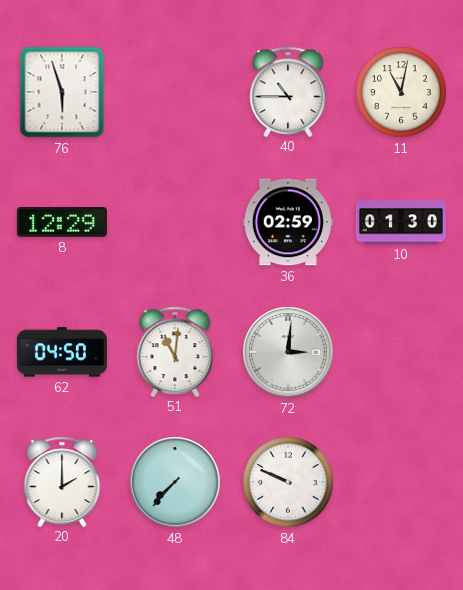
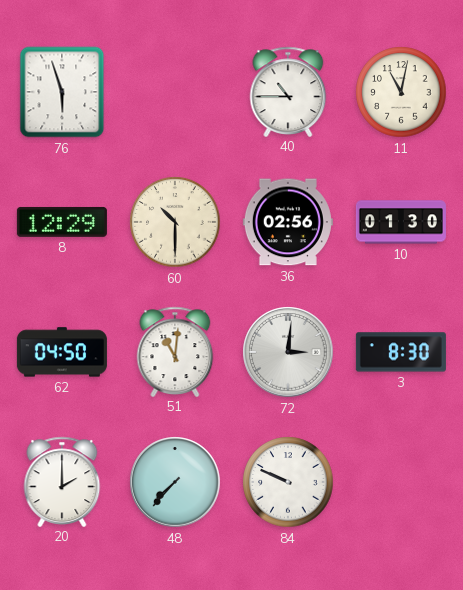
60: none -> 10:30 (175, 222)
36: 02:59 -> 02:56 (288, 222)
3: none -> 8:30 (401, 352)
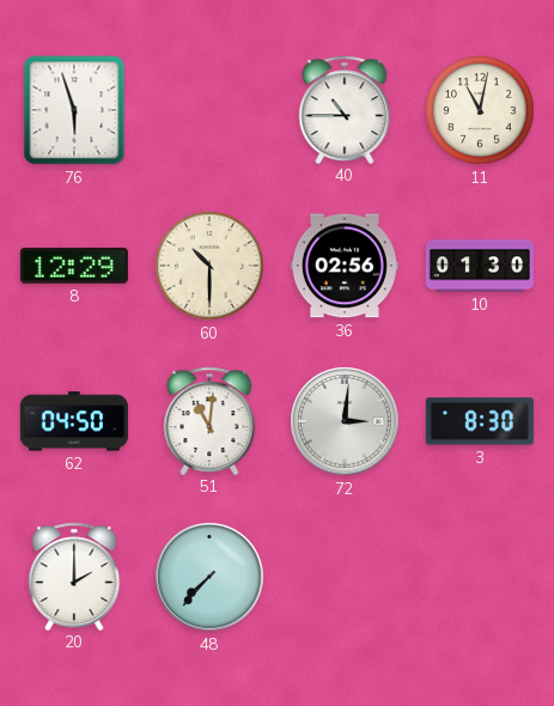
84: 9:49 -> none (288, 482)
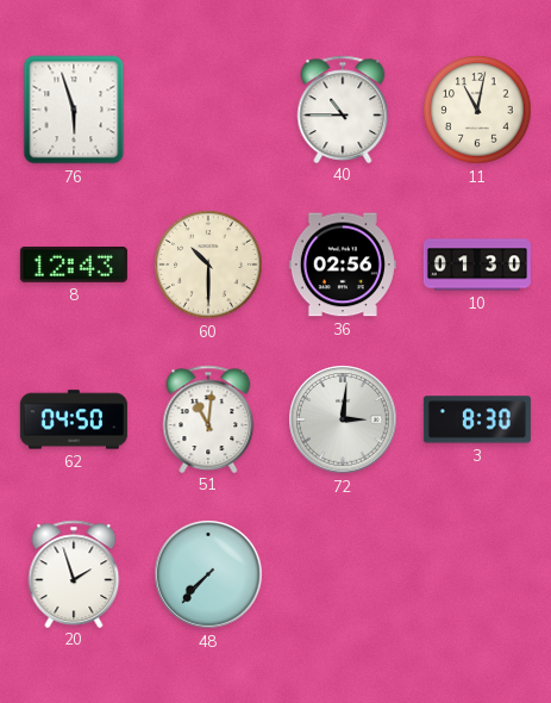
8: 12:29 -> 12:43 (74, 265)
20: 2:00 -> 1:57 (74, 573)
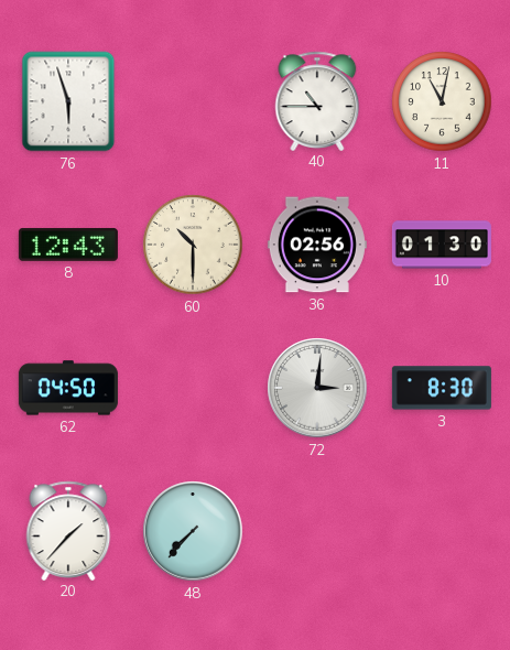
51: 11:01 -> none (208, 418)
20: 1:57 -> 1:37 (68, 530)
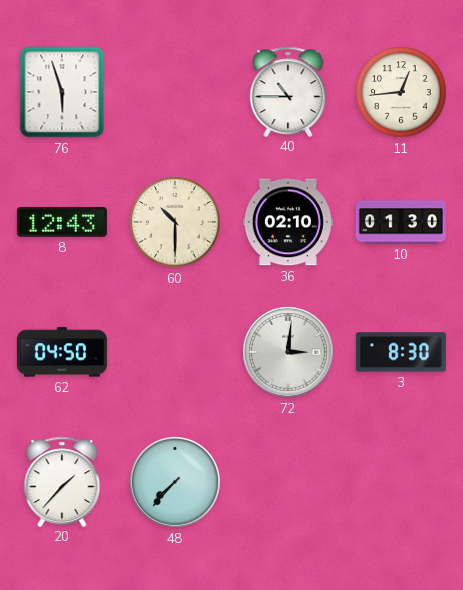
11: 11:02 -> 12:44 (401, 92)
36: 02:56 -> 02:10 (288, 222)
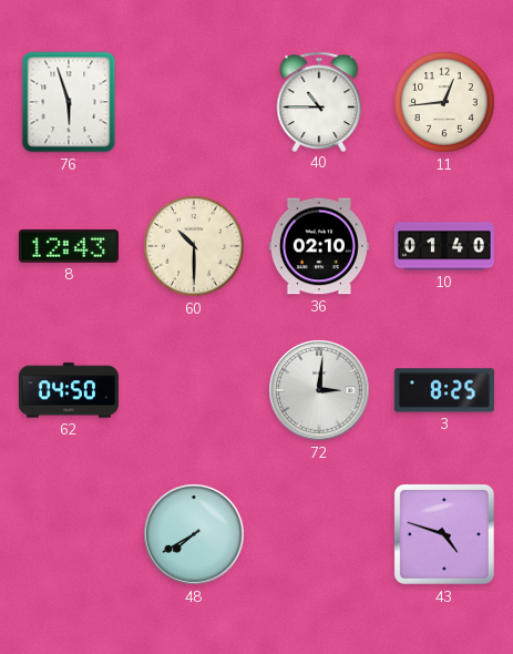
10: 01:30 -> 01:40 (444, 246)
3: 8:30 -> 8:25 (444, 390)
20: 1:37 -> none (62, 481)
48: 7:37 -> 7:40 (194, 534)
43: none -> 4:48 (444, 534)
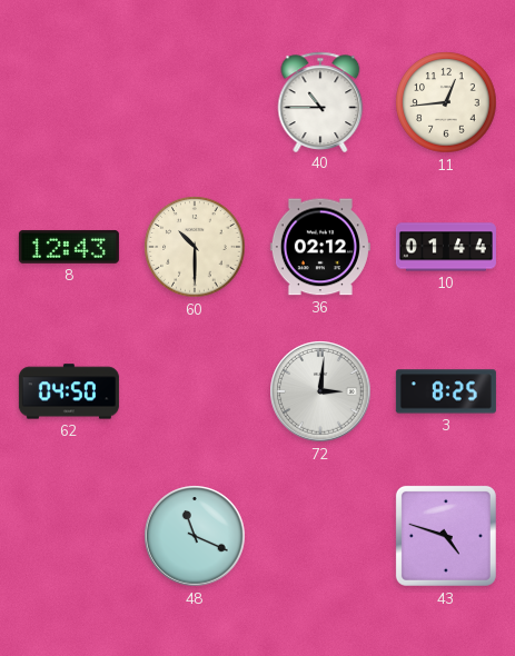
76: 5:57 -> none (69, 102)
36: 02:10 -> 02:12 (320, 247)
10: 01:40 -> 01:44 (446, 247)
48: 7:40 -> 11:19 (195, 536)
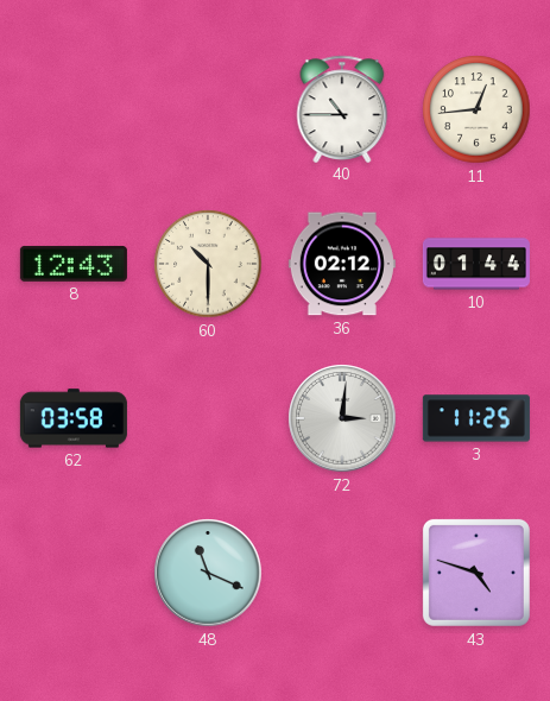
62: 04:50 -> 03:58 (74, 418)
3: 8:25 -> 11:25 (476, 418)
